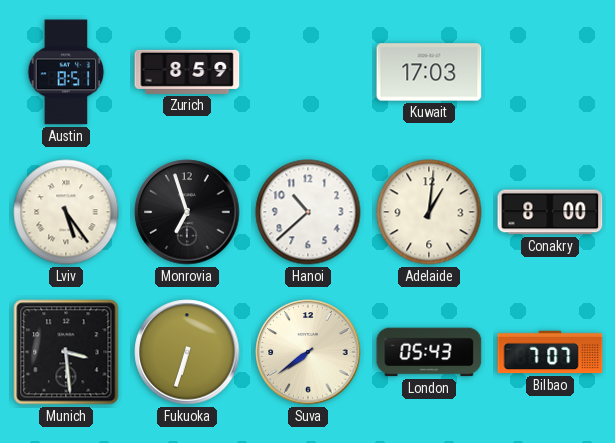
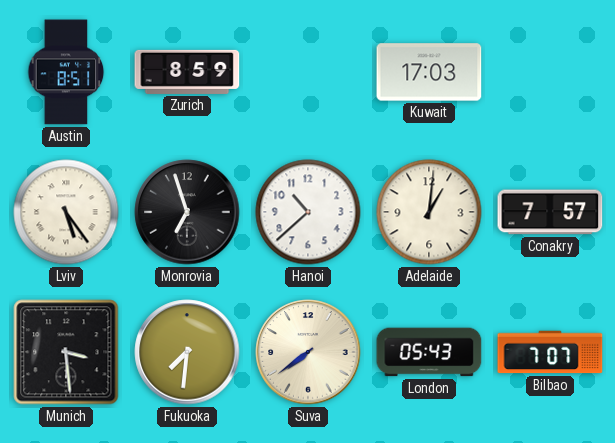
Conakry: 8:00 -> 7:57 (550, 212)
Fukuoka: 6:33 -> 7:31 (187, 352)
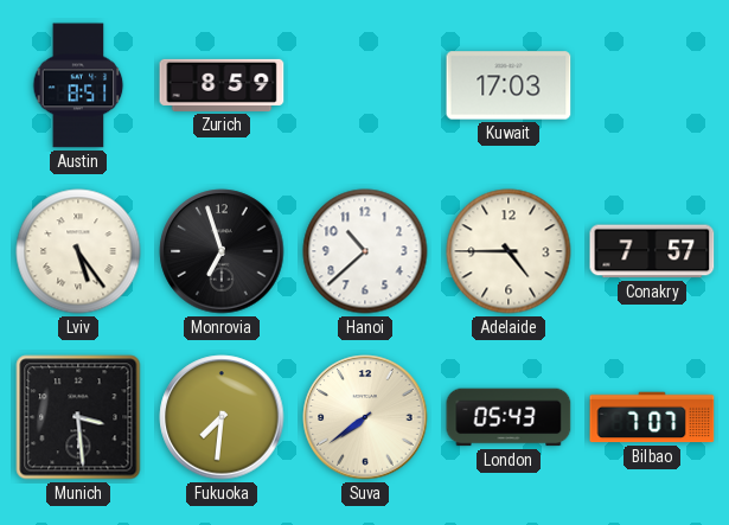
Adelaide: 1:01 -> 4:45 (509, 251)
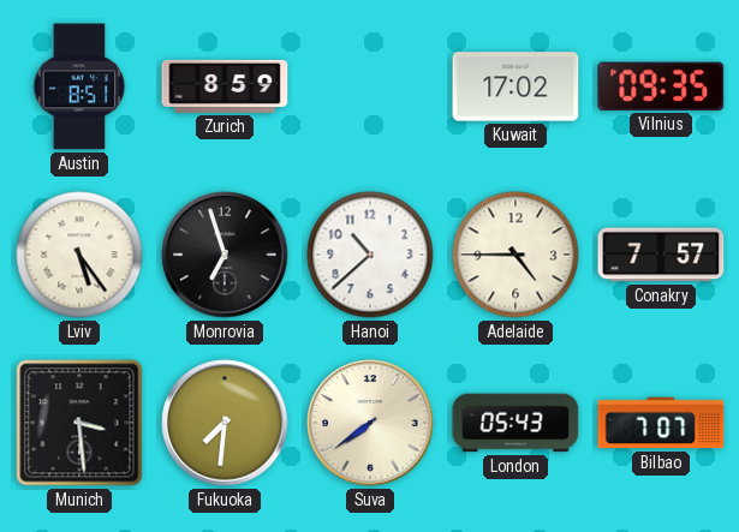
Kuwait: 17:03 -> 17:02 (515, 86)
Vilnius: none -> 09:35 (661, 86)
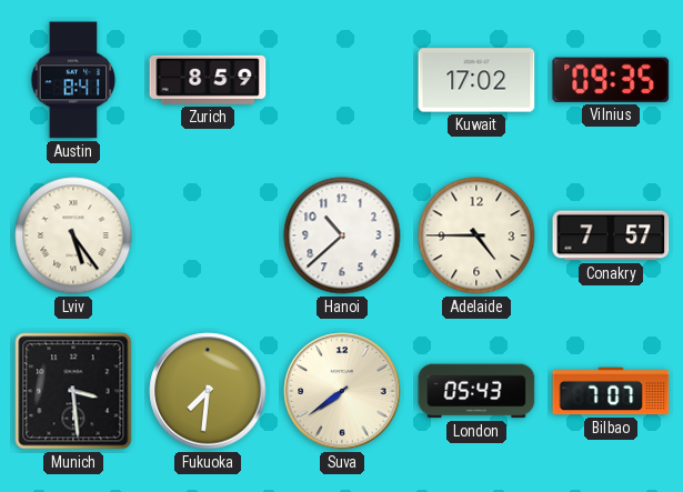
Austin: 8:51 -> 8:41 (73, 80)
Monrovia: 6:57 -> none (225, 255)
